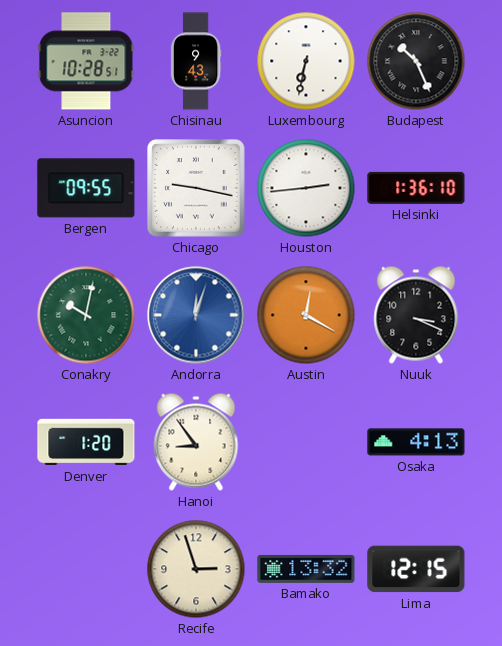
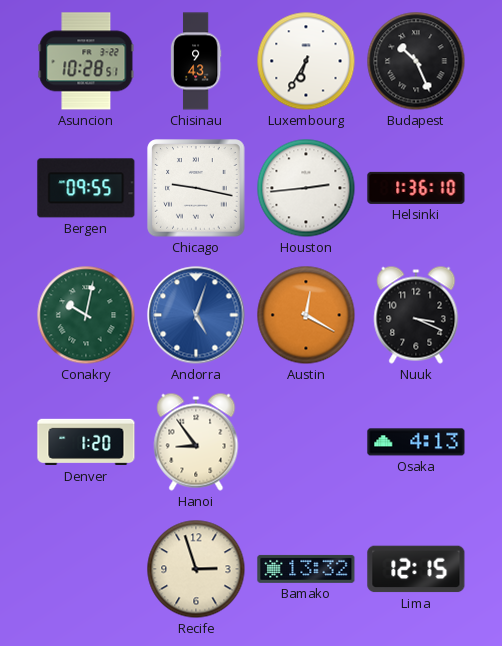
Luxembourg: 6:32 -> 6:35 (306, 61)
Andorra: 12:03 -> 5:03 (196, 315)
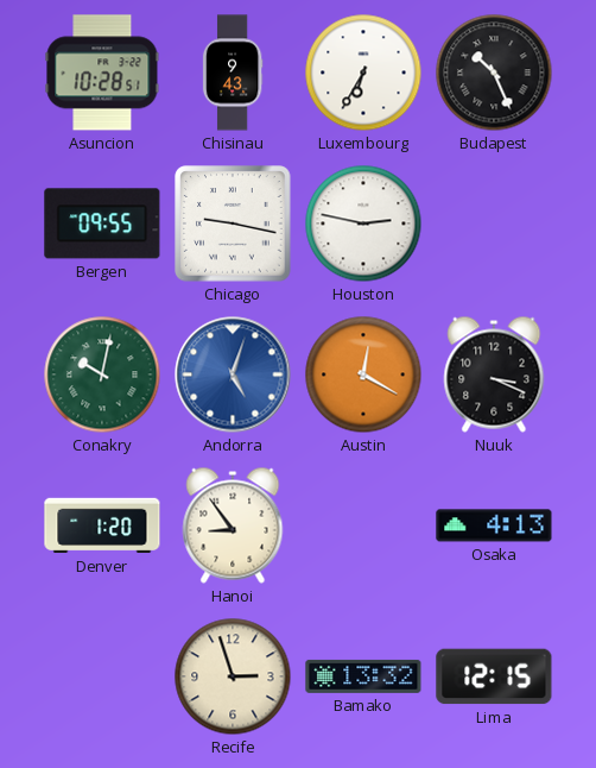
Houston: 2:44 -> 2:47 (363, 224)
Helsinki: 1:36 -> none (416, 188)
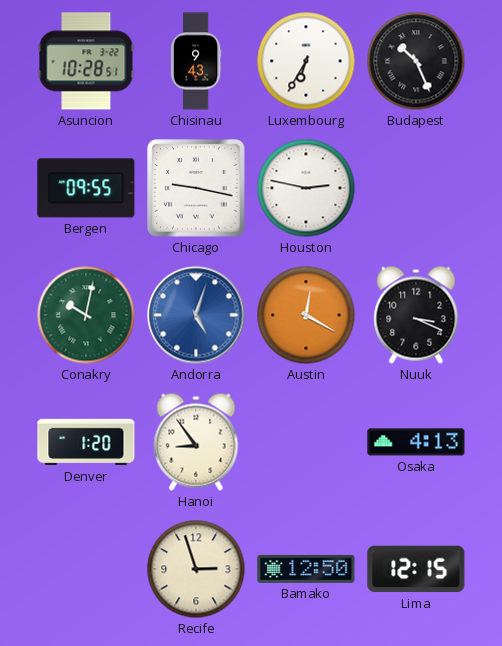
Bamako: 13:32 -> 12:50 (306, 569)
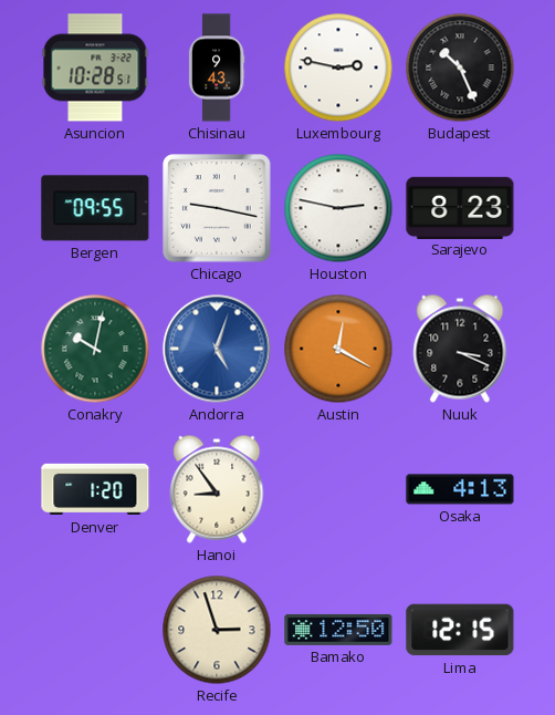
Luxembourg: 6:35 -> 2:47 (338, 68)
Sarajevo: none -> 8:23 (460, 207)
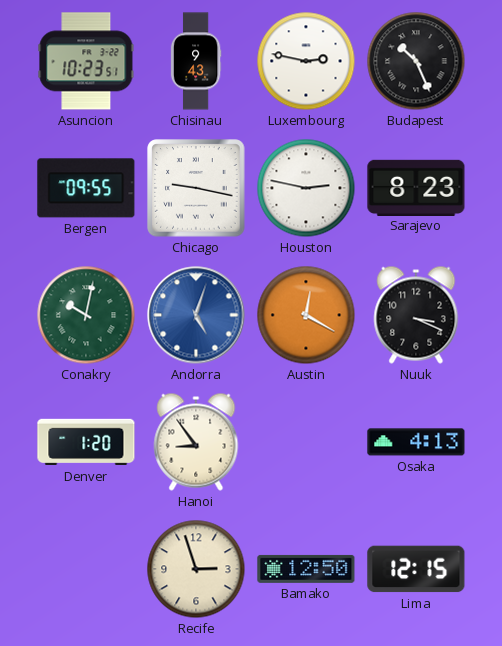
Asuncion: 10:28 -> 10:23 (86, 61)
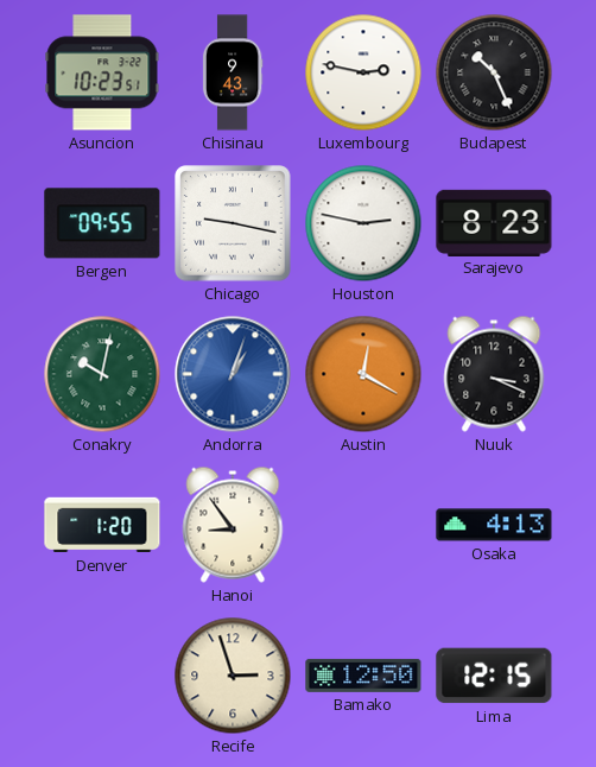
Andorra: 5:03 -> 1:03 (233, 374)
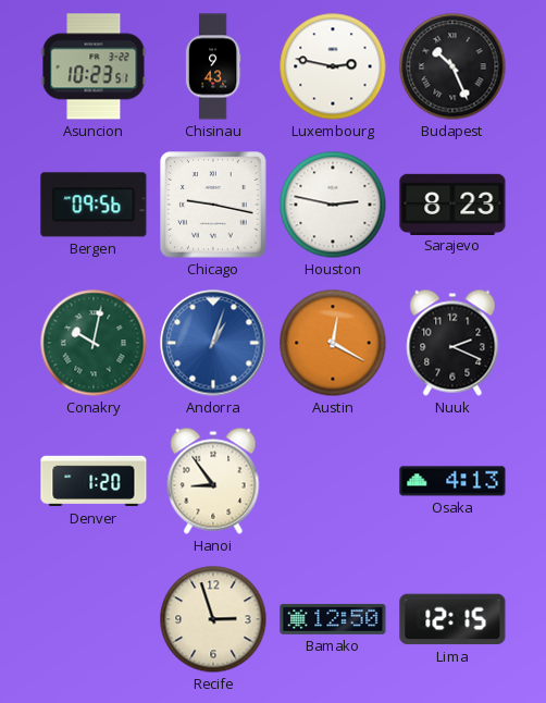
Bergen: 09:55 -> 09:56 (94, 205)
Nuuk: 3:19 -> 2:19 (452, 343)
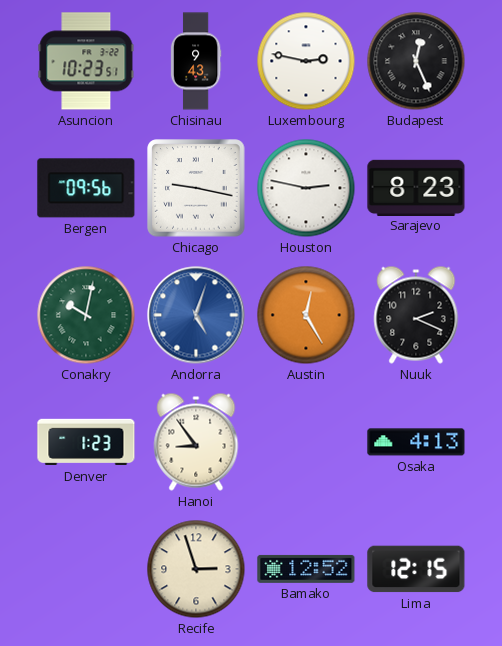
Budapest: 10:26 -> 12:26 (416, 61)
Andorra: 1:03 -> 5:03 (196, 315)
Austin: 12:20 -> 12:25 (306, 315)
Denver: 1:20 -> 1:23 (86, 442)
Bamako: 12:50 -> 12:52 (306, 569)
